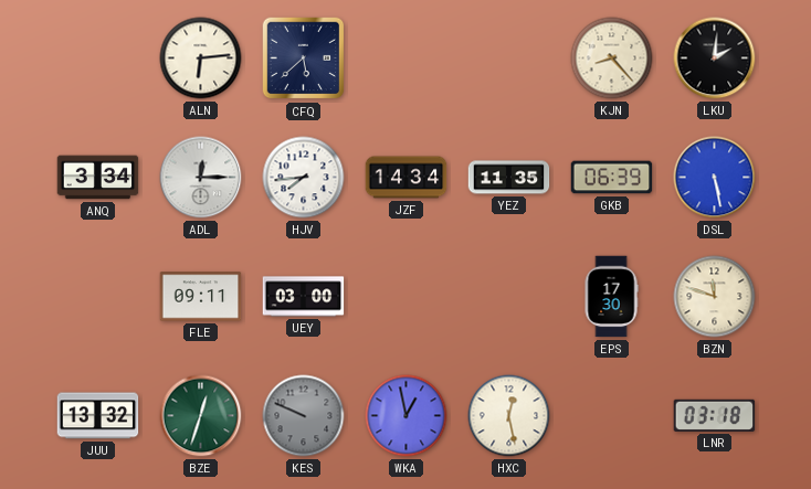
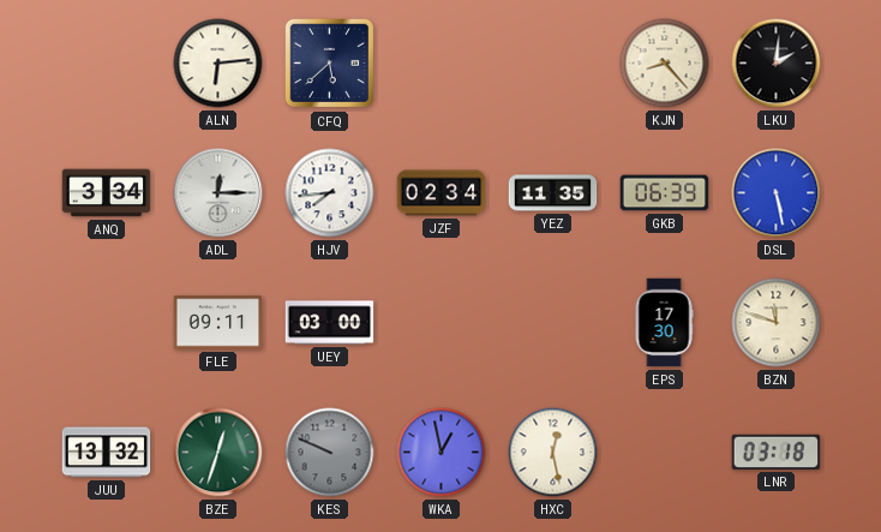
JZF: 14:34 -> 02:34 (442, 193)
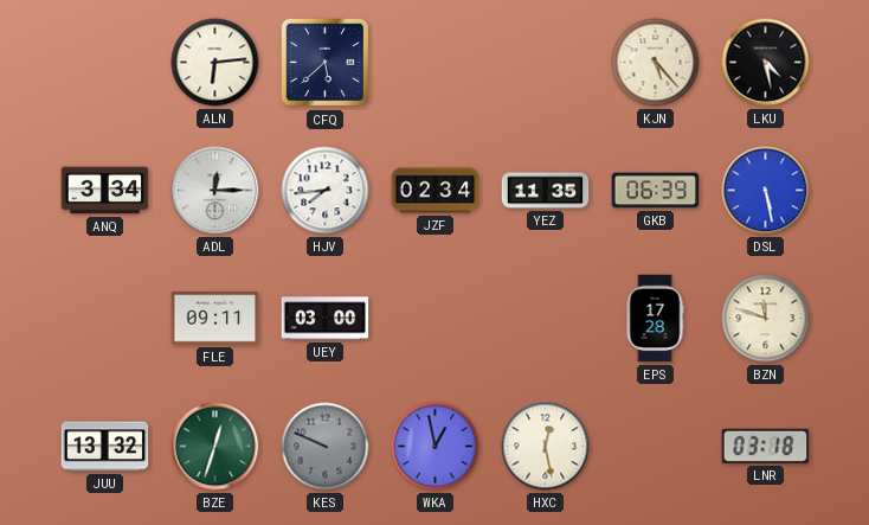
KJN: 8:23 -> 5:23 (656, 63)
LKU: 2:01 -> 4:28 (766, 63)
EPS: 17:30 -> 17:28 (655, 319)
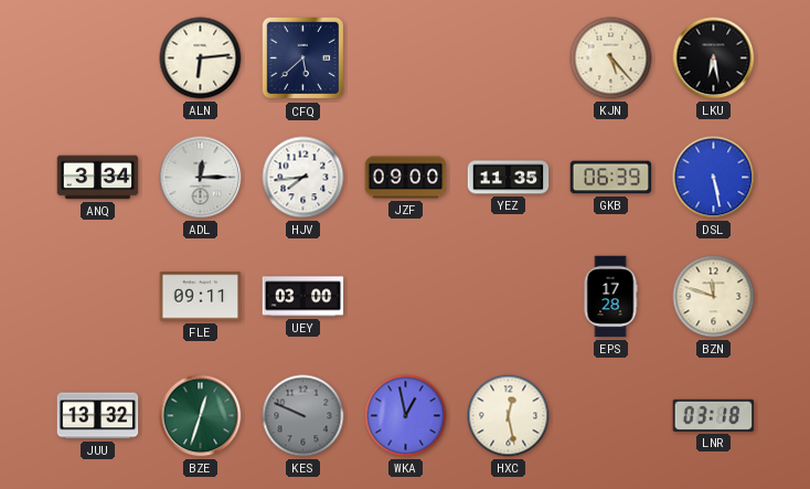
LKU: 4:28 -> 6:28 (714, 59)
JZF: 02:34 -> 09:00 (406, 178)
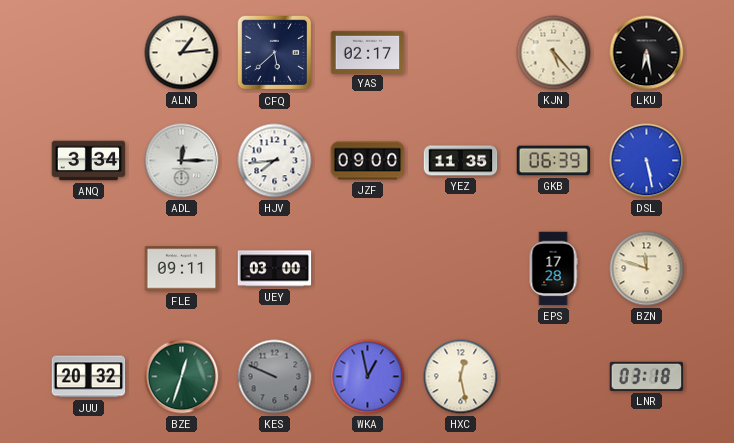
ALN: 6:14 -> 1:14 (182, 53)
YAS: none -> 02:17 (368, 52)
JUU: 13:32 -> 20:32 (89, 377)
